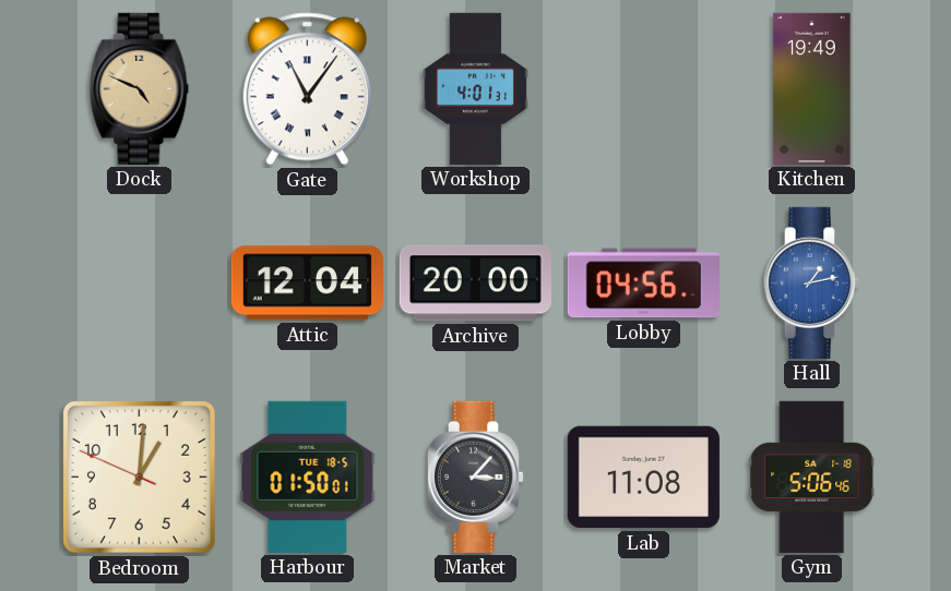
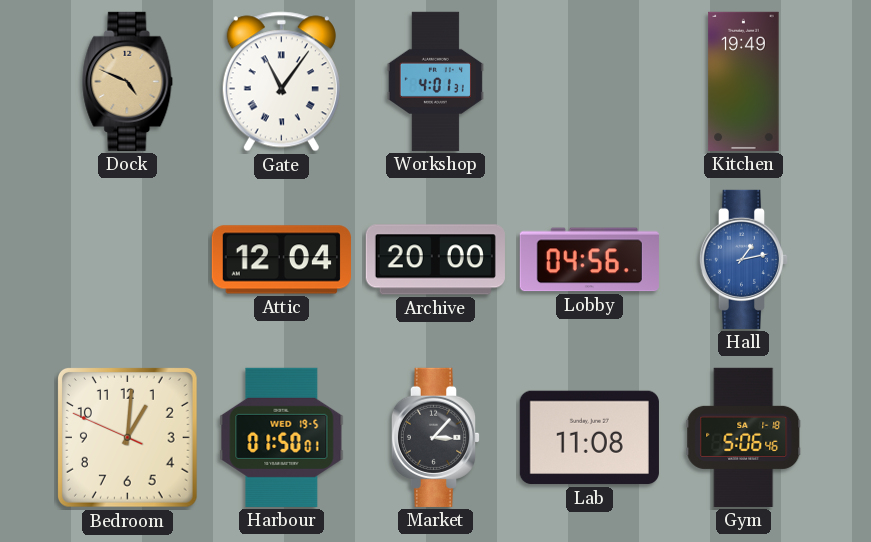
Harbour date: TUE 18-5 -> WED 19-5 (282, 437)
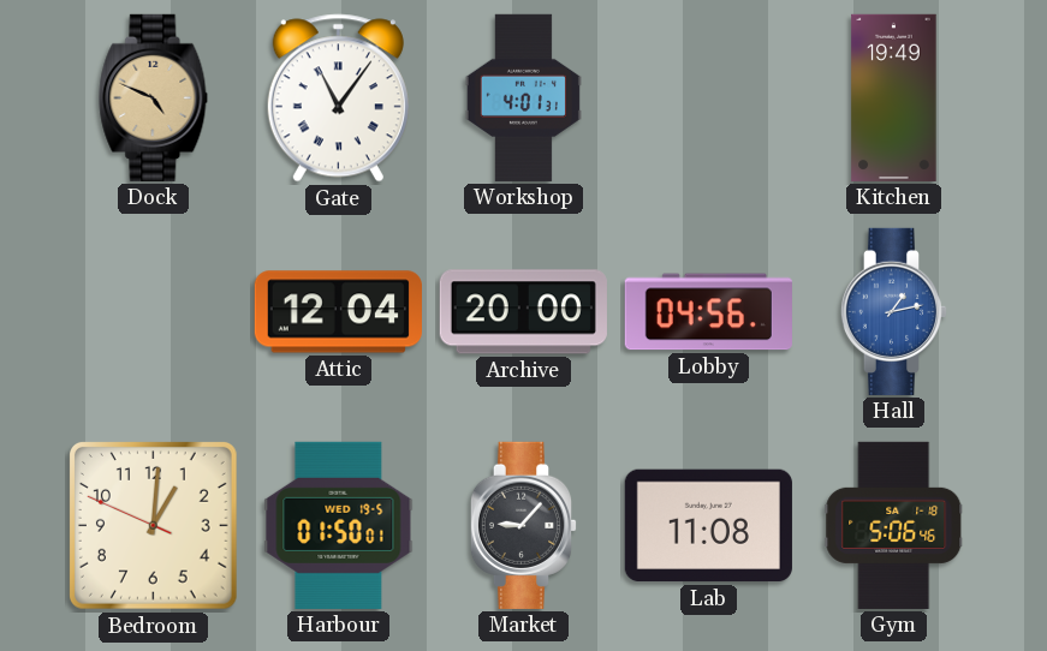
Market: 3:07 -> 9:07 (524, 525)
